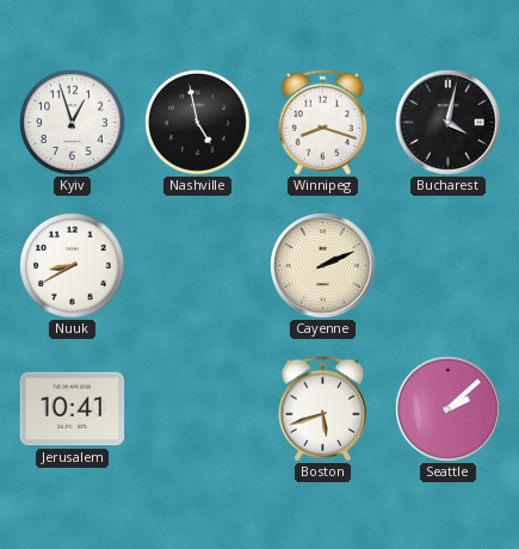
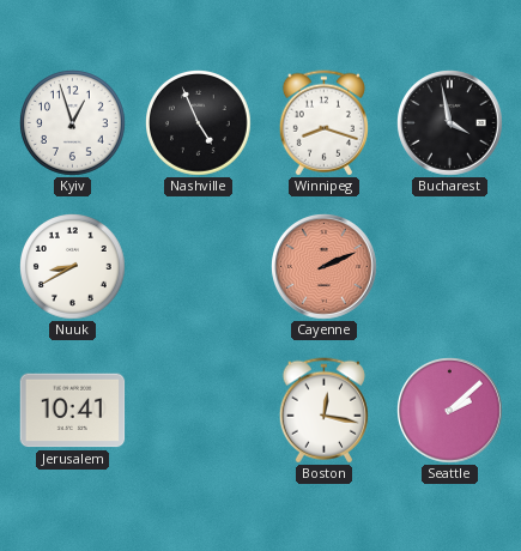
Nashville: 4:58 -> 4:56 (199, 123)
Bucharest: 4:02 -> 3:58 (450, 123)
Cayenne dial: cream -> salmon (325, 267)
Boston: 5:42 -> 12:17 (323, 411)
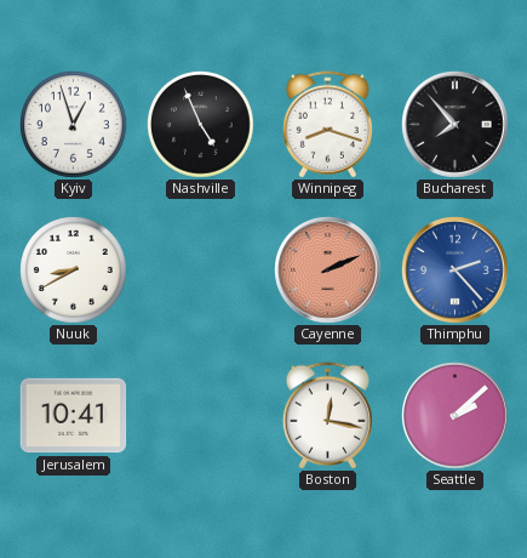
Bucharest: 3:58 -> 7:53 (456, 125)
Thimphu: none -> 2:23 (456, 271)
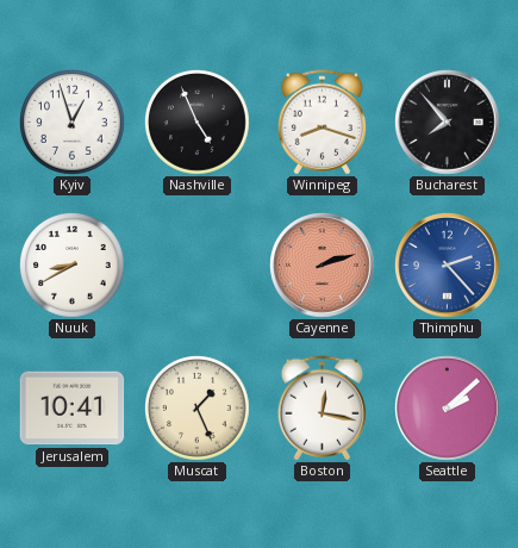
Cayenne: 2:11 -> 2:12 (323, 266)
Muscat: none -> 1:26 (198, 409)
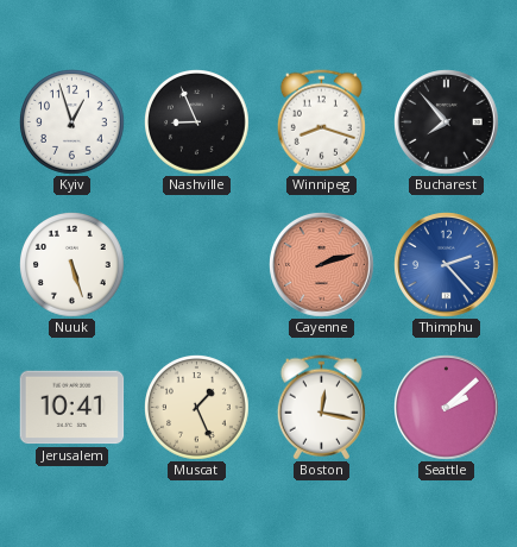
Nashville: 4:56 -> 8:56 (197, 122)
Nuuk: 8:40 -> 5:27 (72, 265)
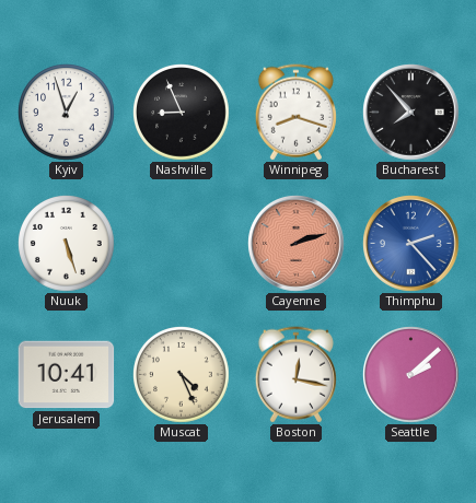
Muscat: 1:26 -> 4:26 (182, 375)
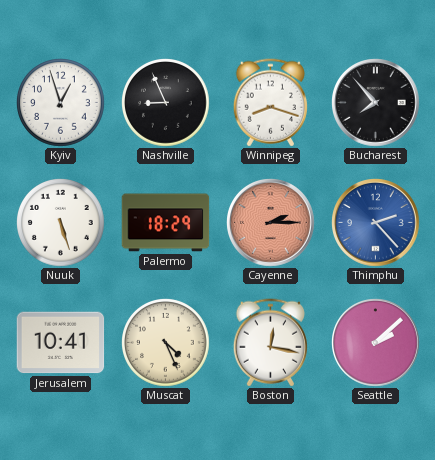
Palermo: none -> 18:29 (166, 223)
Cayenne: 2:12 -> 2:15 (271, 223)
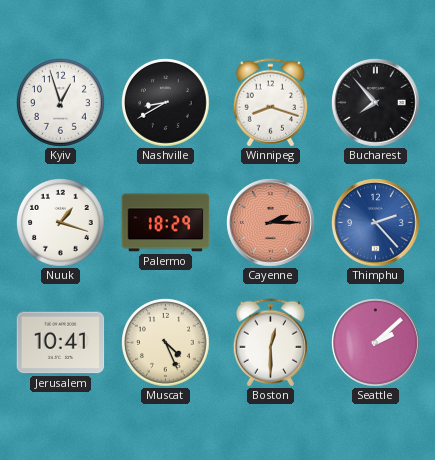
Nashville: 8:56 -> 8:40 (166, 103)
Nuuk: 5:27 -> 1:18 (61, 223)
Boston: 12:17 -> 12:30 (270, 343)
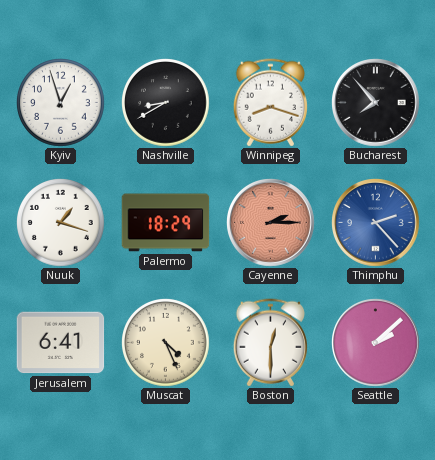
Jerusalem: 10:41 -> 6:41 (61, 343)
